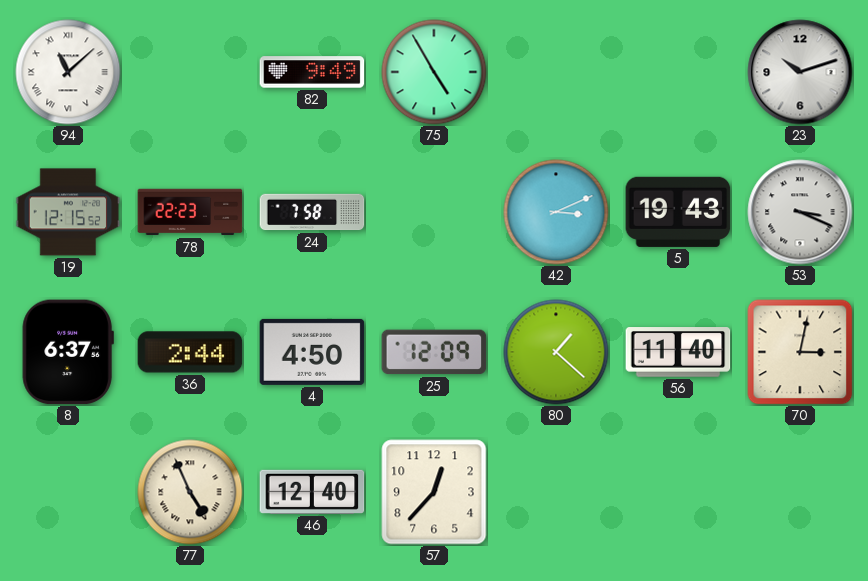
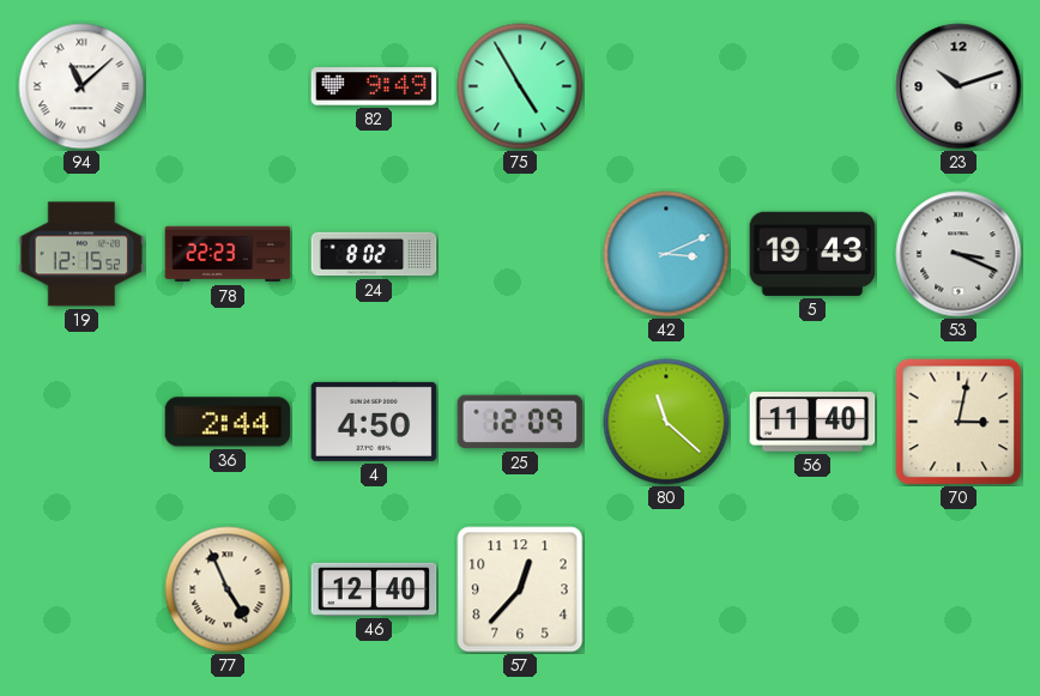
24: 7:58 -> 8:02 (374, 254)
8: 6:37 -> none (68, 352)
80: 1:22 -> 11:22 (666, 422)
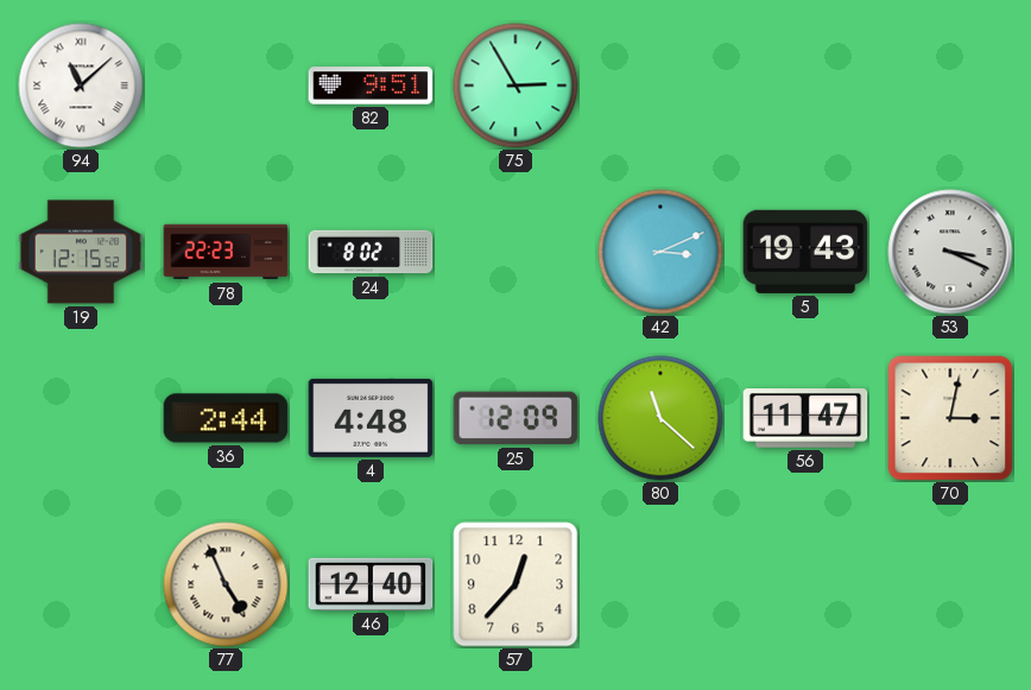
82: 9:49 -> 9:51 (371, 86)
75: 4:55 -> 2:55 (515, 86)
23: 10:12 -> none (959, 86)
4: 4:50 -> 4:48 (371, 418)
56: 11:40 -> 11:47 (805, 418)
